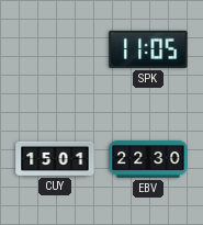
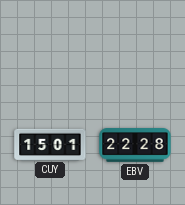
SPK: 11:05 -> none (148, 49)
EBV: 22:30 -> 22:28 (135, 145)
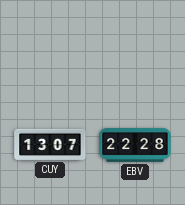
CUY: 15:01 -> 13:07 (50, 144)
